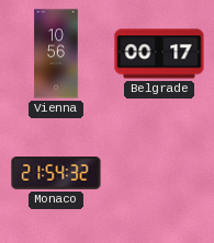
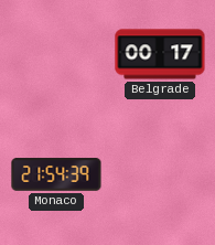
Vienna: 10:56 -> none (56, 54)
Monaco: 21:54:32 -> 21:54:39 (56, 174)
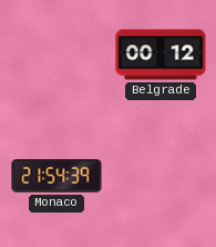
Belgrade: 00:17 -> 00:12 (161, 55)
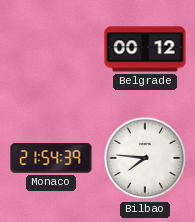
Bilbao: none -> 7:46 (145, 158)
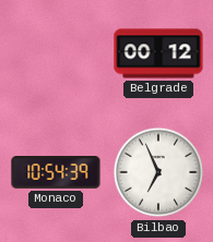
Monaco: 21:54 -> 10:54 (56, 172)
Bilbao: 7:46 -> 6:56 (158, 172)
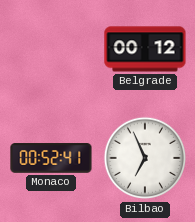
Monaco: 10:54 -> 00:52 (51, 158)
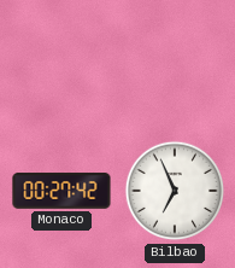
Belgrade: 00:12 -> none (145, 49)
Monaco: 00:52 -> 00:27 (61, 191)
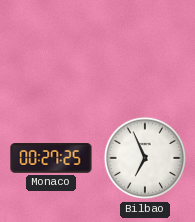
Monaco: 00:27:42 -> 00:27:25 (51, 158)
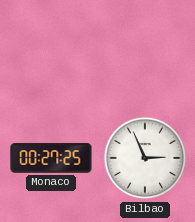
Bilbao: 6:56 -> 2:56 (145, 158)
